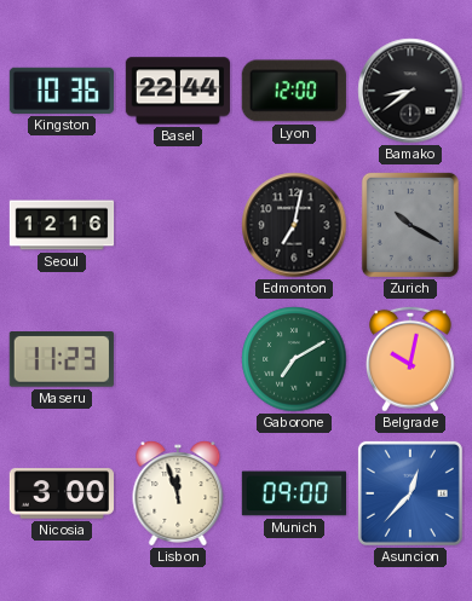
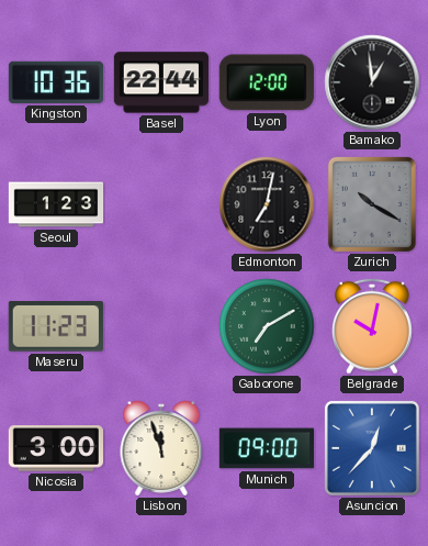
Bamako: 8:39 -> 12:59 (372, 82)
Seoul: 12:16 -> 1:23 (56, 204)
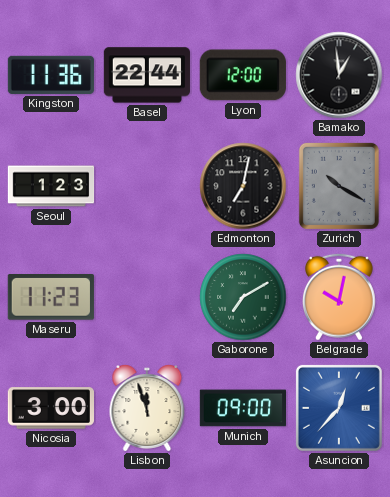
Kingston: 10:36 -> 11:36 (50, 75)
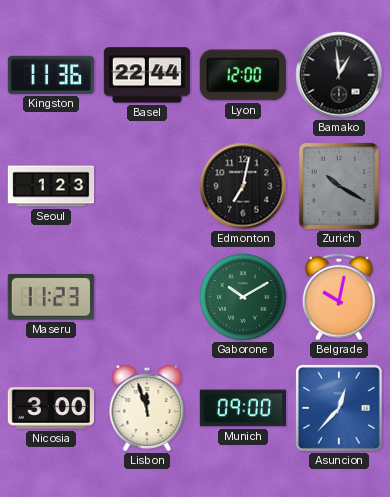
Gaborone: 7:10 -> 10:10 (243, 297)
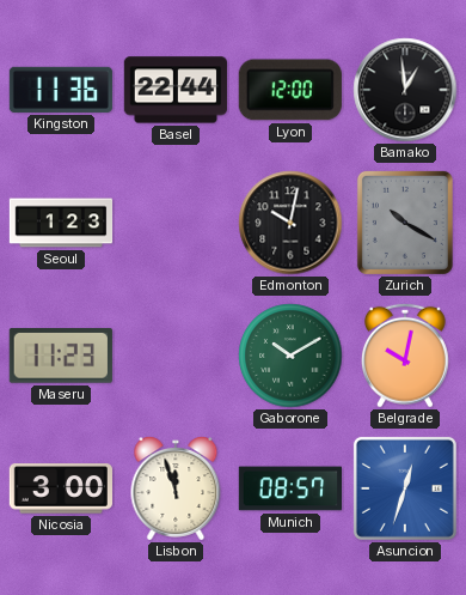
Edmonton: 7:02 -> 10:02 (290, 223)
Munich: 09:00 -> 08:57 (289, 488)
Asuncion: 12:37 -> 12:33 (405, 488)
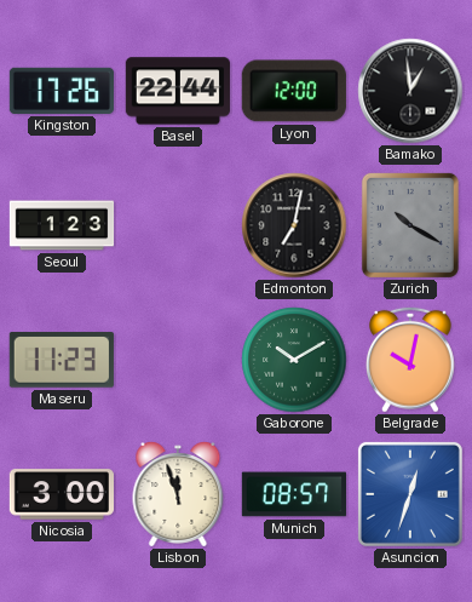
Kingston: 11:36 -> 17:26 (61, 91)
Edmonton: 10:02 -> 7:02 (294, 225)
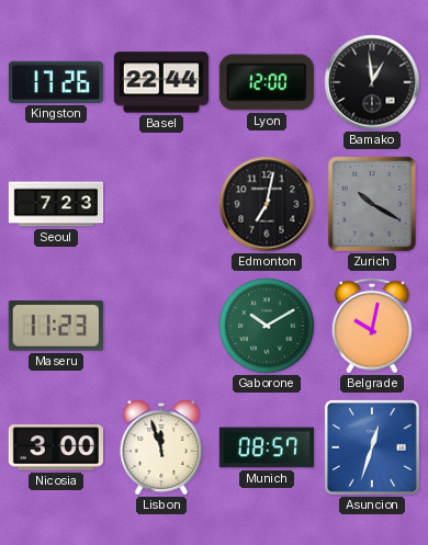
Seoul: 1:23 -> 7:23 (56, 204)
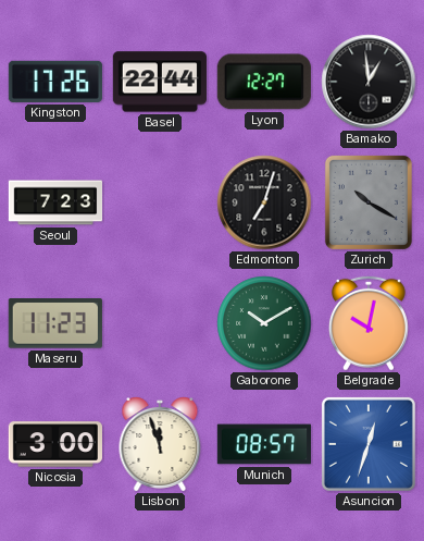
Lyon: 12:00 -> 12:27 (264, 82)
Edmonton: 7:02 -> 7:03 (264, 202)
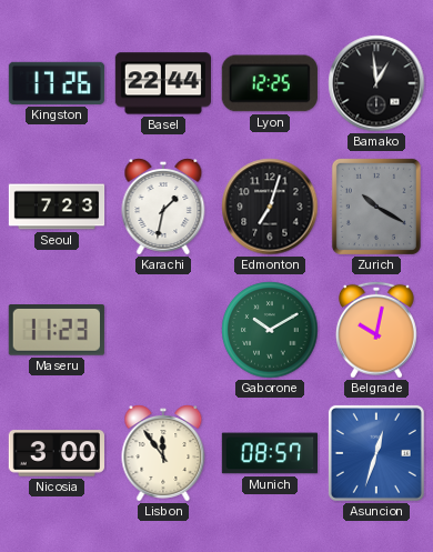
Lyon: 12:27 -> 12:25 (270, 83)
Karachi: none -> 1:32 (163, 207)
Lisbon: 11:57 -> 11:54 (163, 453)
